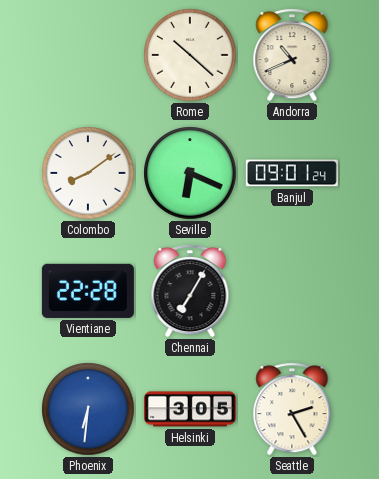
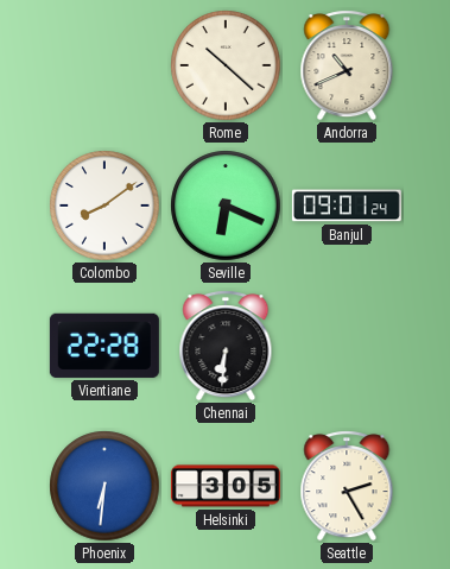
Chennai: 7:05 -> 6:31 (226, 346)
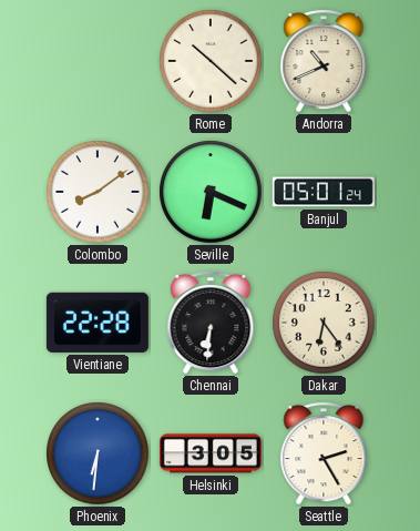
Banjul: 09:01 -> 05:01 (324, 192)
Dakar: none -> 6:24 (324, 323)
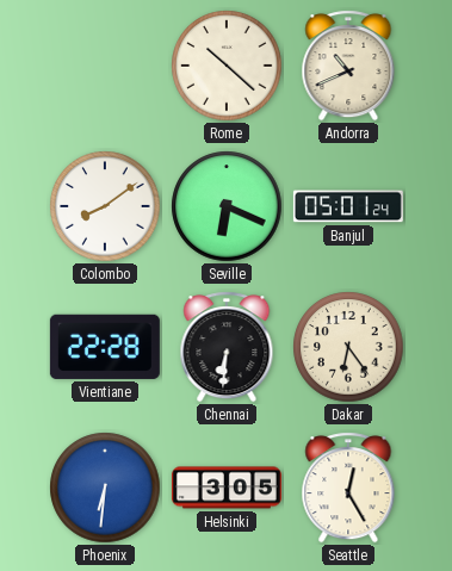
Seattle: 2:25 -> 12:25 (348, 488)
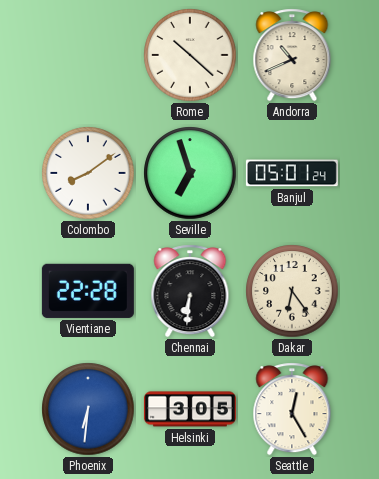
Seville: 6:19 -> 6:57 (190, 173)
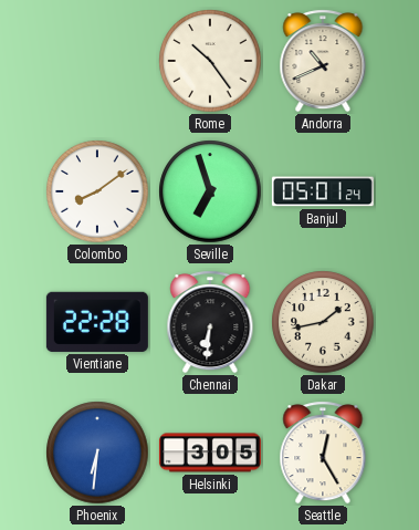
Rome: 10:22 -> 10:24 (210, 61)
Dakar: 6:24 -> 1:43 (323, 322)
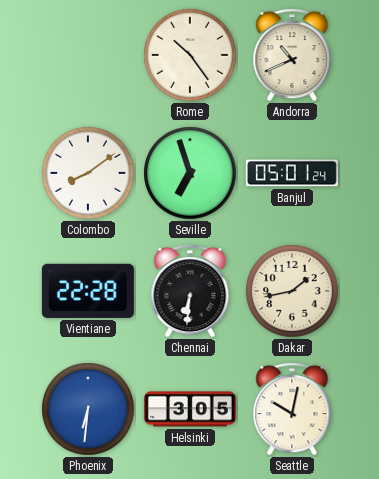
Seattle: 12:25 -> 10:02 (292, 409)
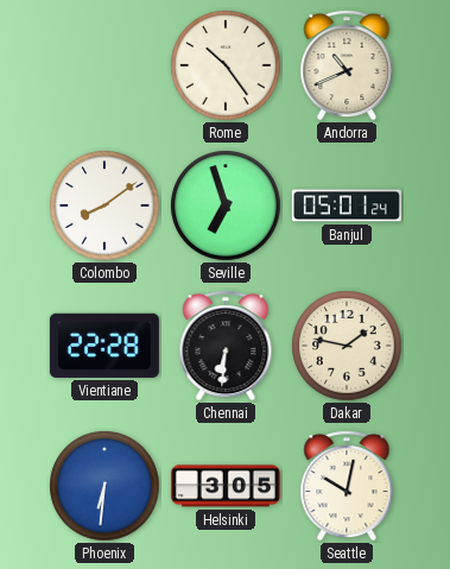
Dakar: 1:43 -> 1:47 (347, 346)
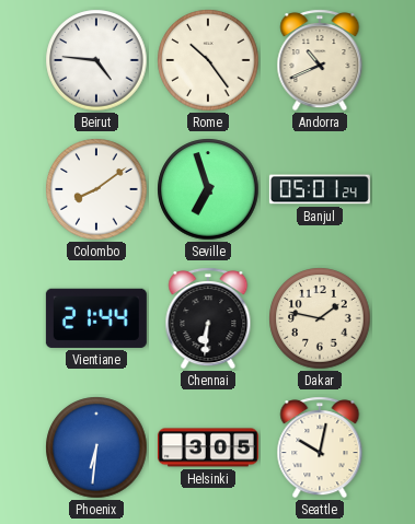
Beirut: none -> 4:46 (96, 60)
Vientiane: 22:28 -> 21:44 (96, 318)
